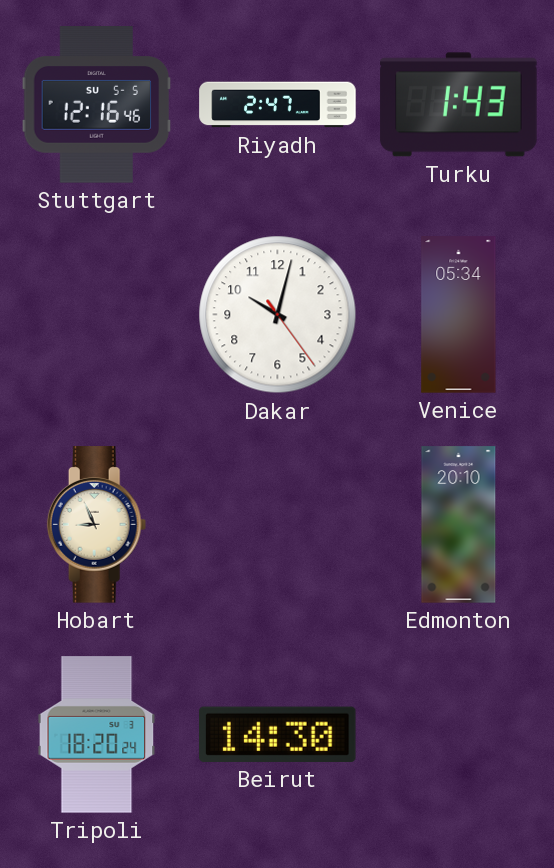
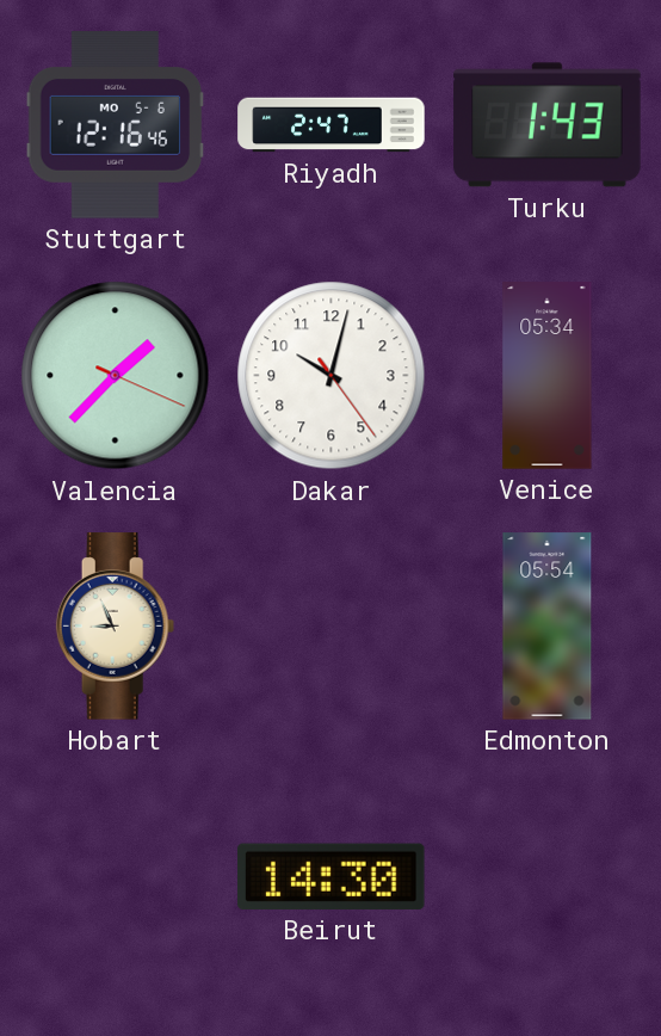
Stuttgart date: SU 5-5 -> MO 5-6 (116, 125)
Valencia: none -> 1:37 (116, 376)
Edmonton: 20:10 -> 05:54 (548, 627)
Tripoli: 18:20 -> none (97, 735)
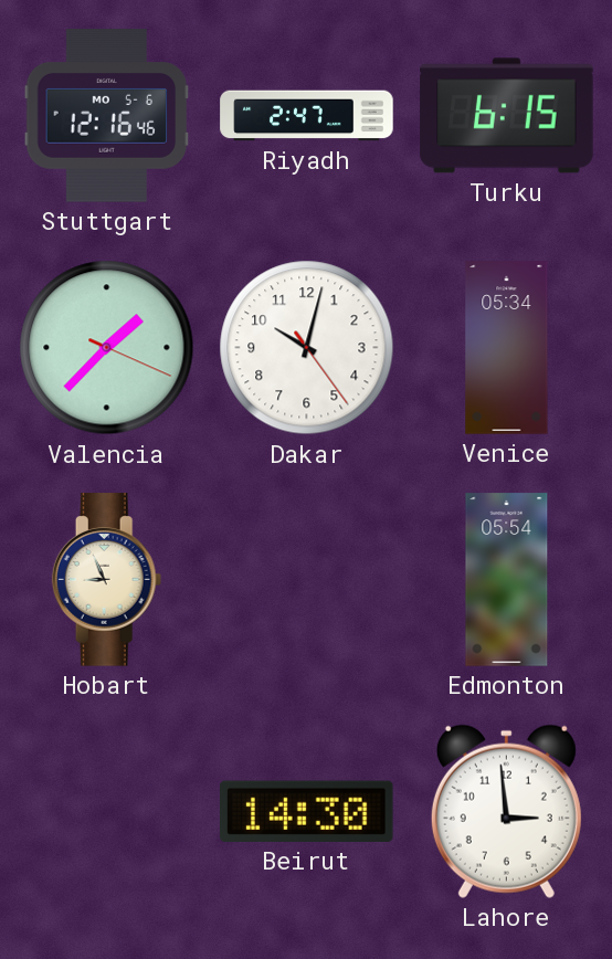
Turku: 1:43 -> 6:15 (507, 116)
Lahore: none -> 2:59 (506, 811)
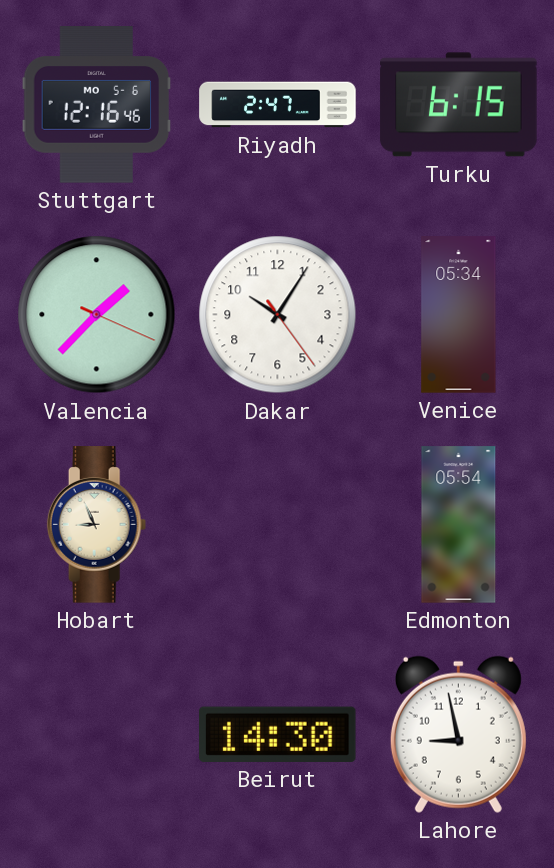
Dakar: 10:02 -> 10:05 (278, 315)
Lahore: 2:59 -> 8:58 (458, 734)
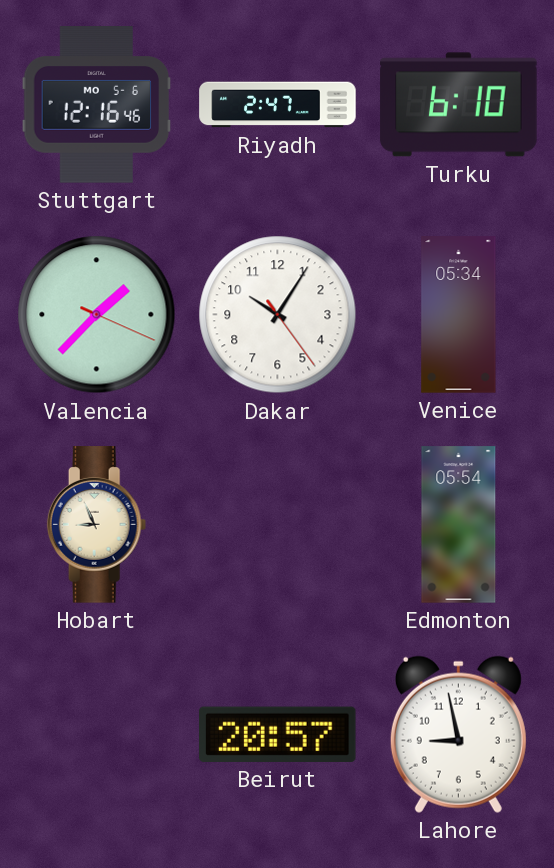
Turku: 6:15 -> 6:10 (459, 105)
Beirut: 14:30 -> 20:57 (278, 734)
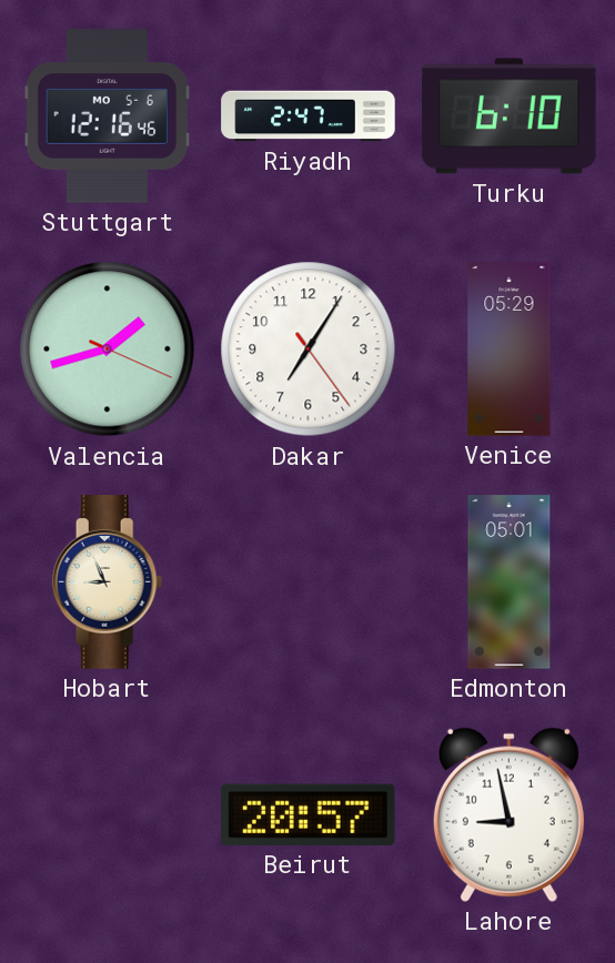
Valencia: 1:37 -> 1:42 (108, 349)
Dakar: 10:05 -> 7:05 (309, 349)
Venice: 05:34 -> 05:29 (510, 349)
Edmonton: 05:54 -> 05:01 (510, 582)
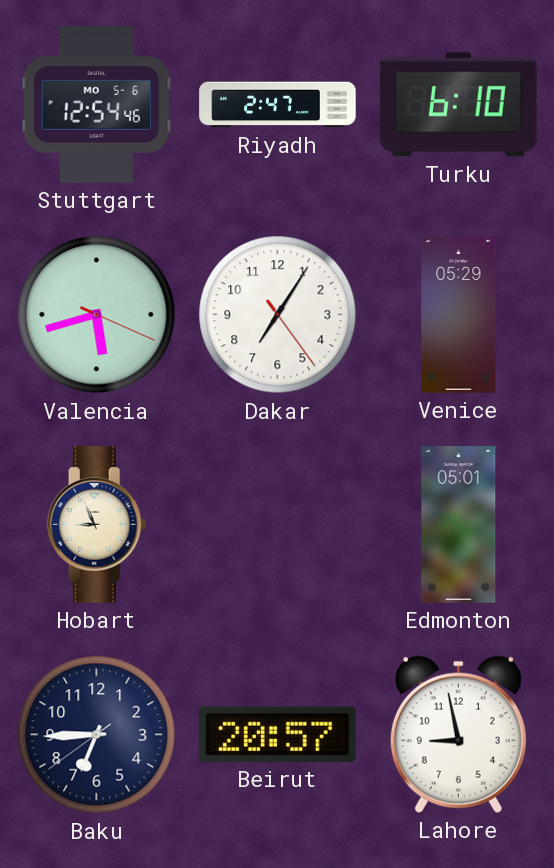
Stuttgart: 12:16 -> 12:54 (97, 105)
Valencia: 1:42 -> 5:42 (97, 315)
Baku: none -> 6:44 (97, 735)
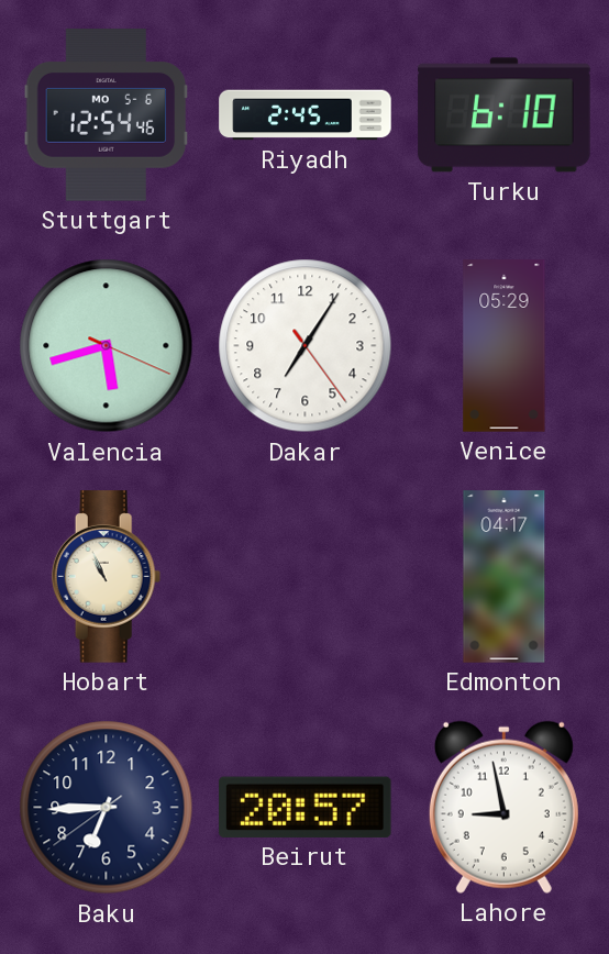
Riyadh: 2:47 -> 2:45 (306, 115)
Hobart: 8:56 -> 10:56 (107, 577)
Edmonton: 05:01 -> 04:17 (505, 577)
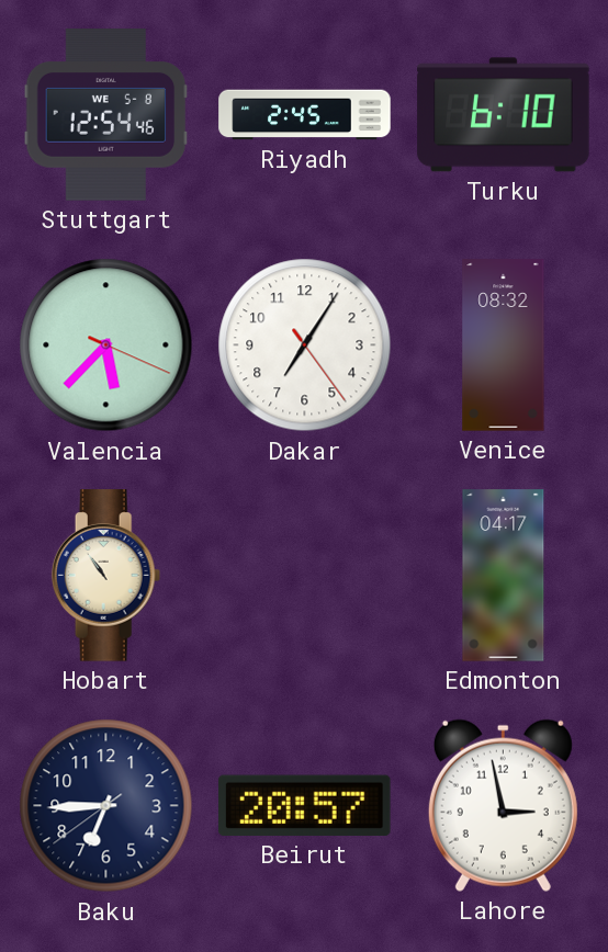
Stuttgart date: MO 5-6 -> WE 5-8 (106, 115)
Valencia: 5:42 -> 5:37 (106, 345)
Venice: 05:29 -> 08:32 (504, 345)
Hobart: 10:56 -> 10:54 (106, 576)
Lahore: 8:58 -> 2:58 (503, 805)
